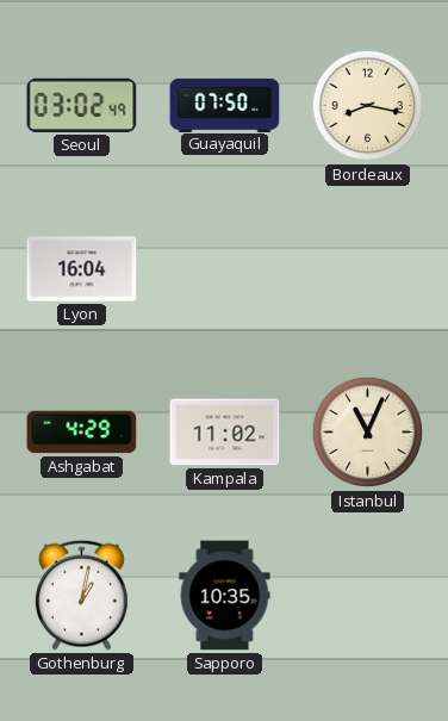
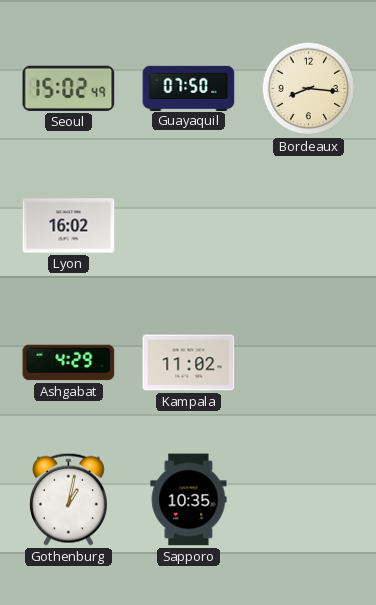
Seoul: 03:02 -> 15:02 (69, 88)
Bordeaux: 8:17 -> 8:16 (309, 89)
Lyon: 16:04 -> 16:02 (69, 226)
Istanbul: 11:04 -> none (368, 433)
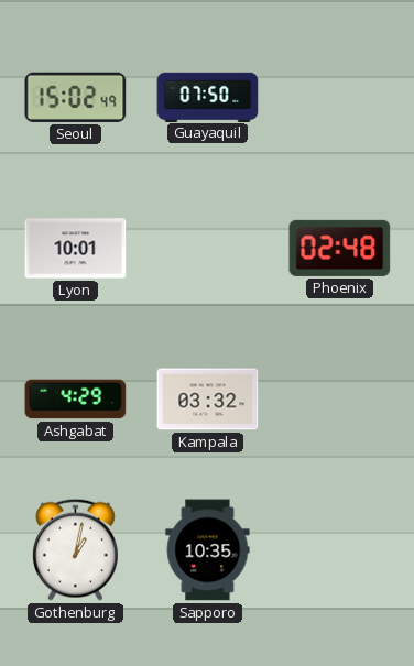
Bordeaux: 8:16 -> none (309, 89)
Lyon: 16:02 -> 10:01 (76, 249)
Phoenix: none -> 02:48 (340, 248)
Kampala: 11:02 -> 03:32 (208, 400)
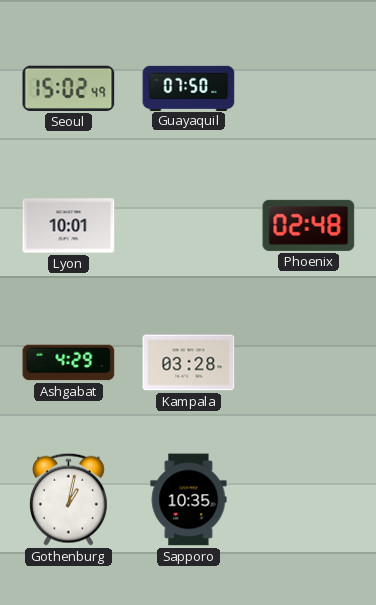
Kampala: 03:32 -> 03:28 (189, 363)
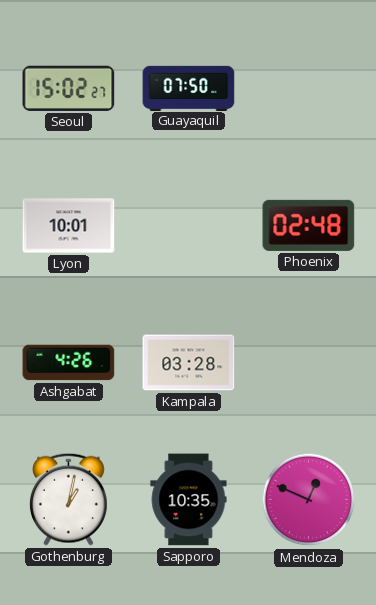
Seoul: 15:02:49 -> 15:02:27 (69, 88)
Ashgabat: 4:29 -> 4:26 (69, 363)
Mendoza: none -> 12:49 (309, 500)
